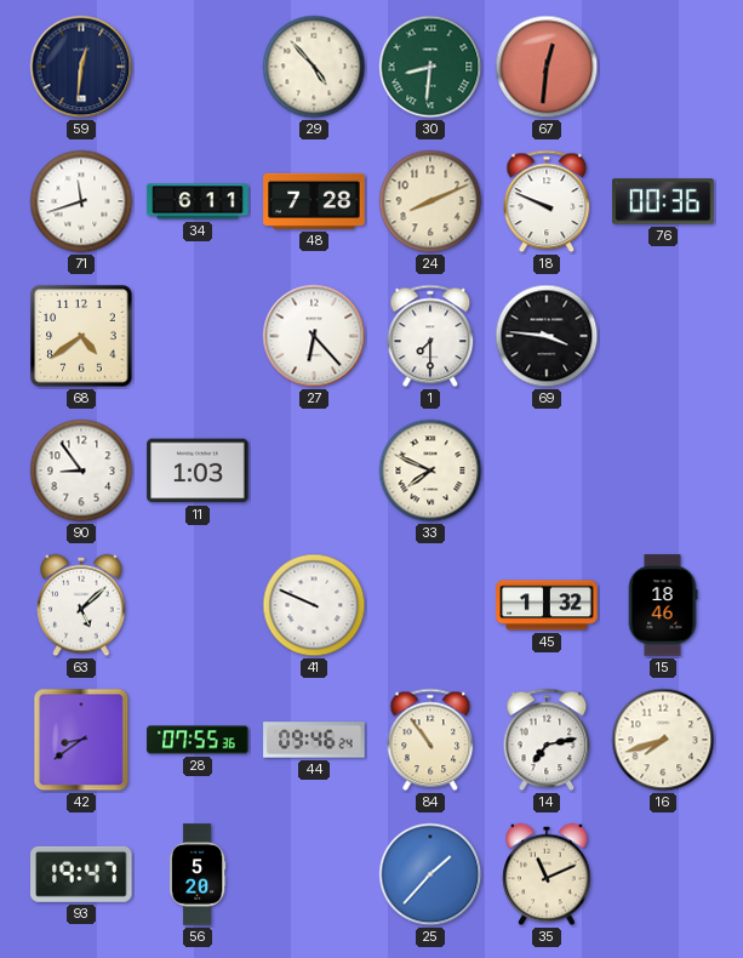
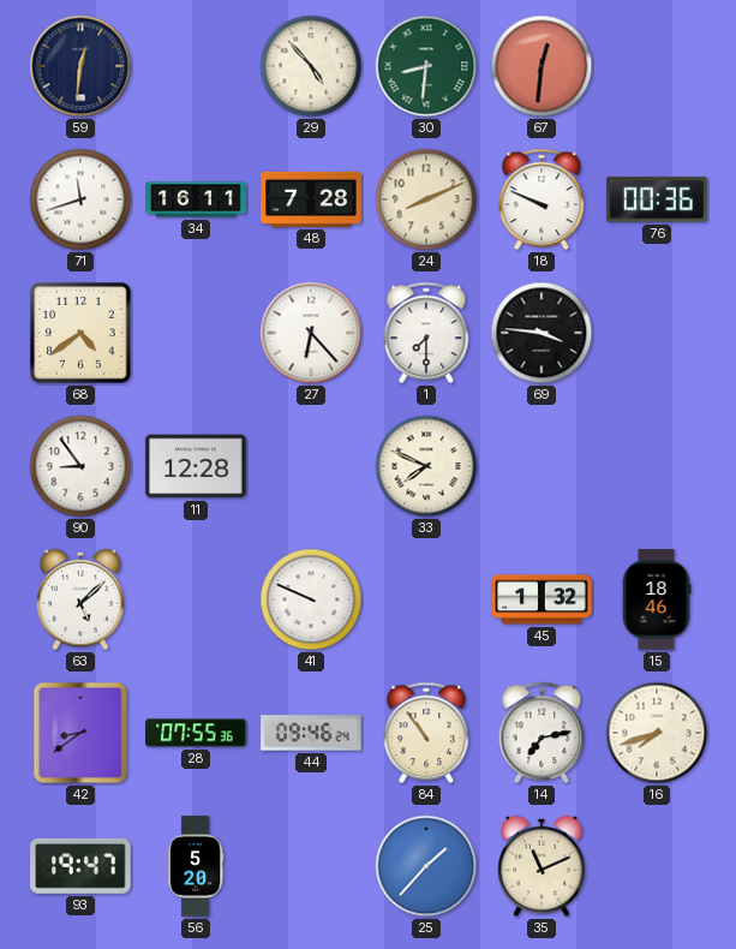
34: 6:11 -> 16:11 (196, 199)
11: 1:03 -> 12:28 (196, 466)
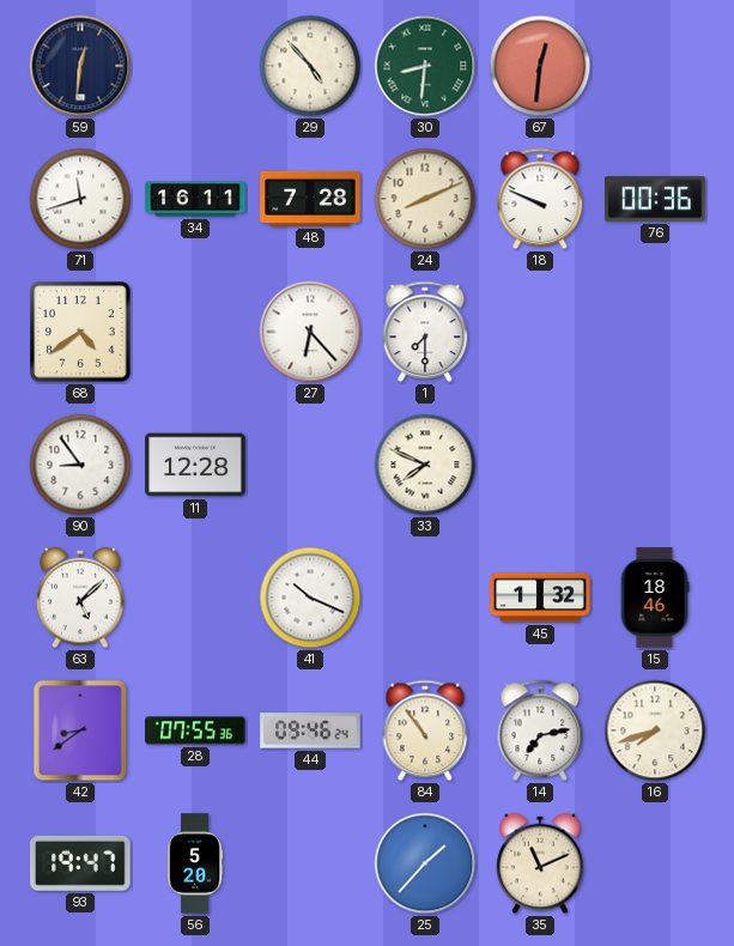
69: 3:46 -> none (541, 333)
41: 9:49 -> 10:19 (310, 598)
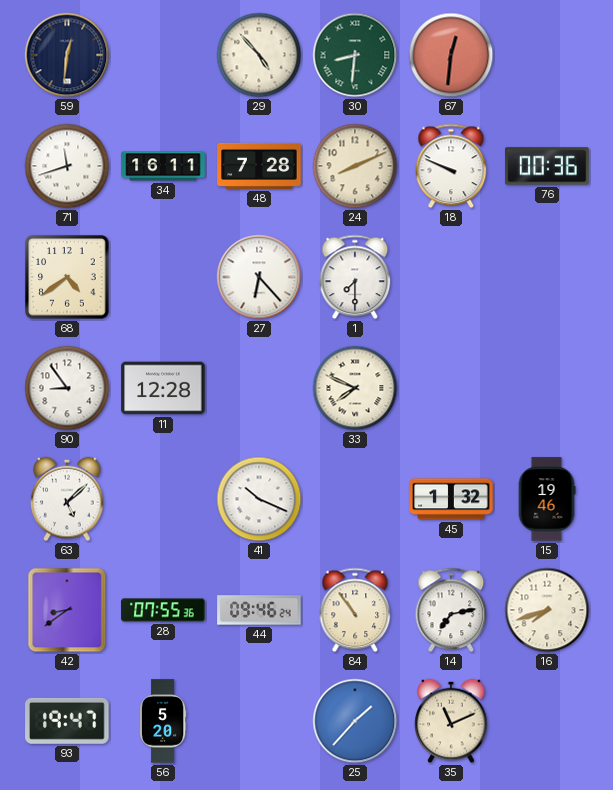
15: 18:46 -> 19:46 (547, 499)
